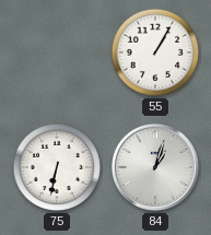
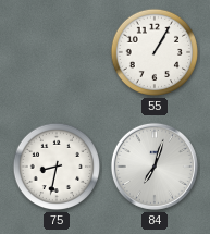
75: 6:32 -> 8:32 (57, 167)
84: 1:03 -> 7:03 (155, 167)
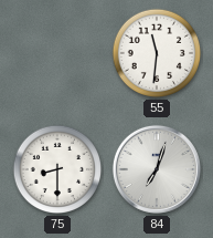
55: 1:05 -> 11:31 (157, 53)
75: 8:32 -> 8:30 (57, 169)
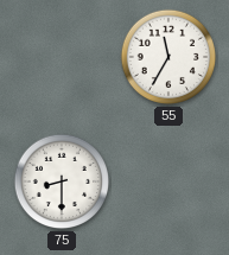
55: 11:31 -> 11:35 (168, 57)
84: 7:03 -> none (157, 169)
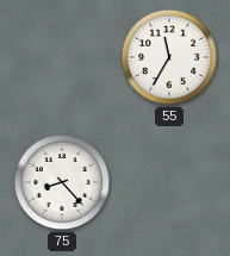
75: 8:30 -> 8:23 (62, 182)
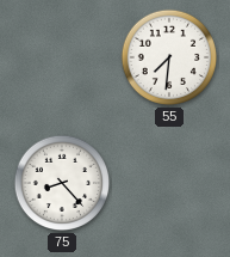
55: 11:35 -> 7:31 (169, 57)
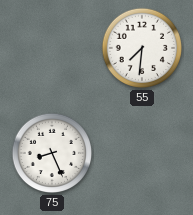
75: 8:23 -> 8:26 (52, 153)
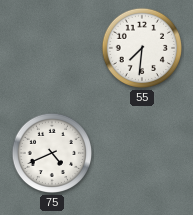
75: 8:26 -> 4:41 (52, 153)
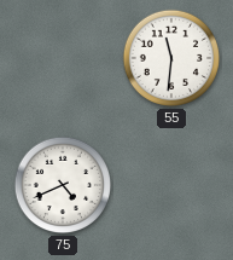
55: 7:31 -> 11:31 (171, 58)
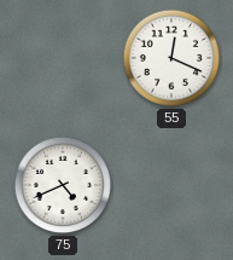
55: 11:31 -> 12:19 (171, 58)
